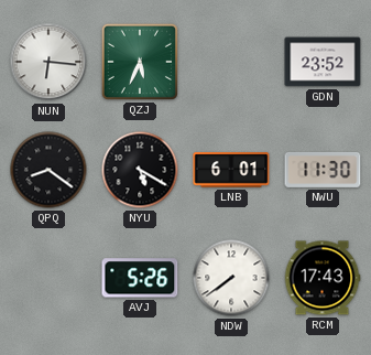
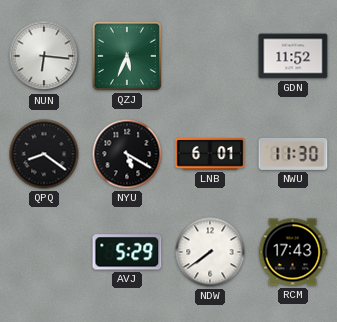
GDN: 23:52 -> 11:52 (293, 56)
AVJ: 5:26 -> 5:29 (127, 252)
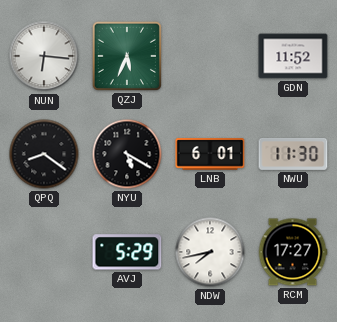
NDW: 7:39 -> 7:43 (210, 252)
RCM: 17:43 -> 17:27 (293, 252)
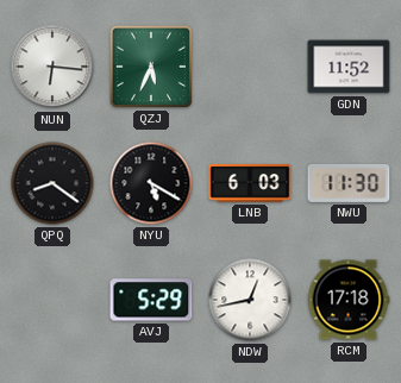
LNB: 6:01 -> 6:03 (250, 183)
NDW: 7:43 -> 12:43 (250, 300)
RCM: 17:27 -> 17:18 (349, 300)
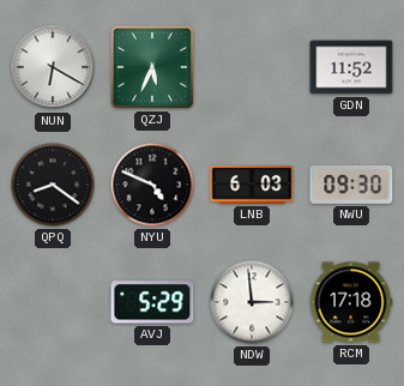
NUN: 6:16 -> 6:20 (53, 67)
NYU: 5:20 -> 4:49 (152, 185)
NWU: 11:30 -> 09:30 (351, 185)
NDW: 12:43 -> 2:59 (252, 302)
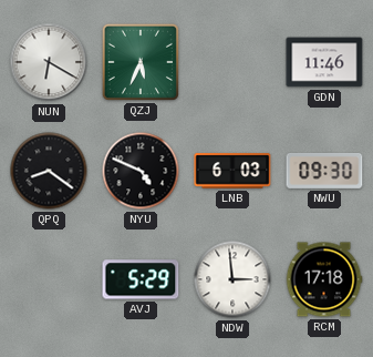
GDN: 11:52 -> 11:46 (324, 62)
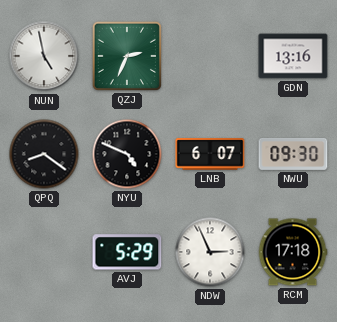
NUN: 6:20 -> 4:58 (44, 56)
QZJ: 5:34 -> 2:34 (127, 56)
GDN: 11:46 -> 13:16 (293, 56)
LNB: 6:03 -> 6:07 (210, 154)
NDW: 2:59 -> 2:56 (210, 252)
